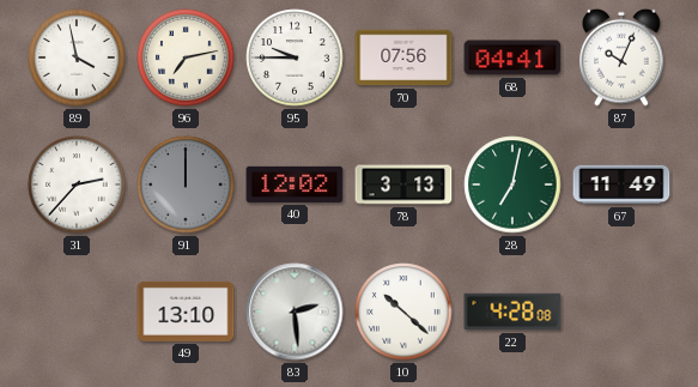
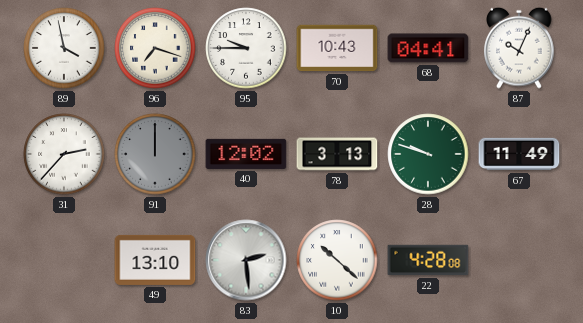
96: 7:13 -> 7:18 (155, 48)
70: 07:56 -> 10:43 (337, 48)
28: 7:02 -> 9:48 (428, 154)
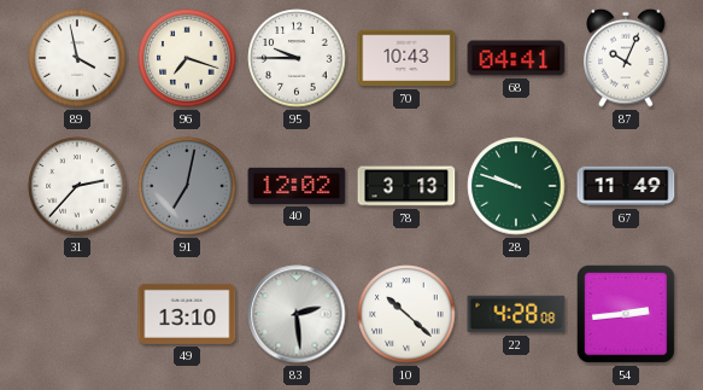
91: 12:00 -> 7:02 (187, 186)
54: none -> 2:44 (626, 314)
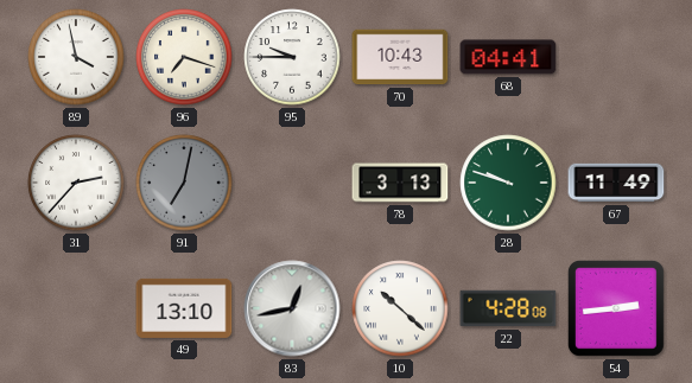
87: 10:04 -> none (626, 58)
40: 12:02 -> none (297, 186)
83: 2:29 -> 12:43 (292, 308)
